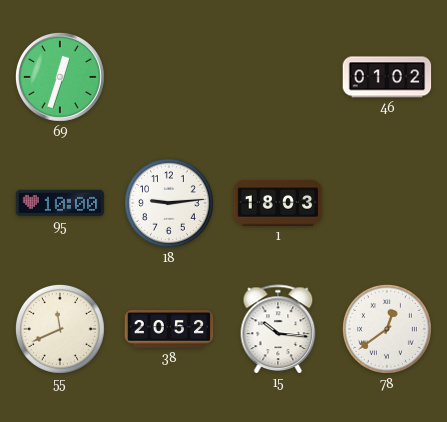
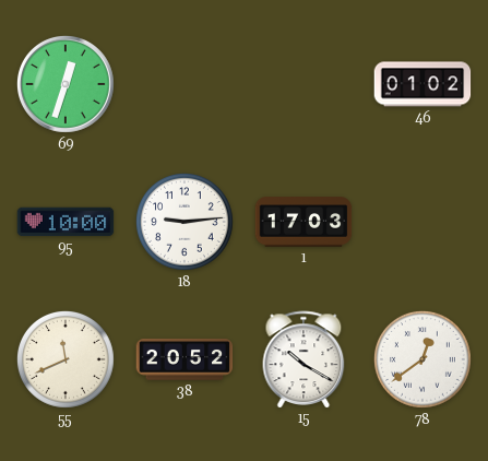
1: 18:03 -> 17:03 (303, 222)
15: 10:16 -> 10:20 (303, 359)
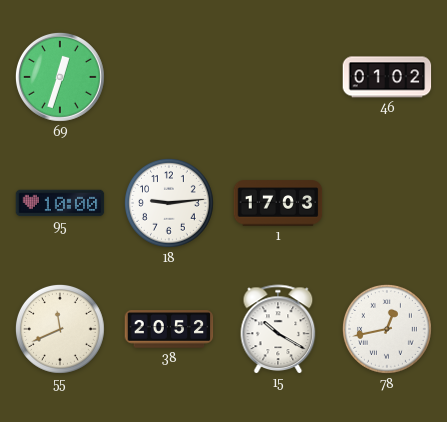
78: 12:39 -> 12:43 (387, 329)
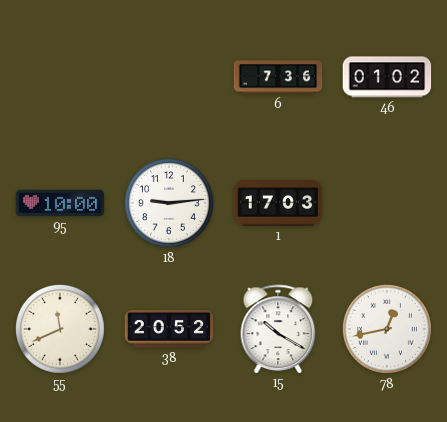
69: 12:33 -> none (61, 78)
6: none -> 7:36 (278, 77)
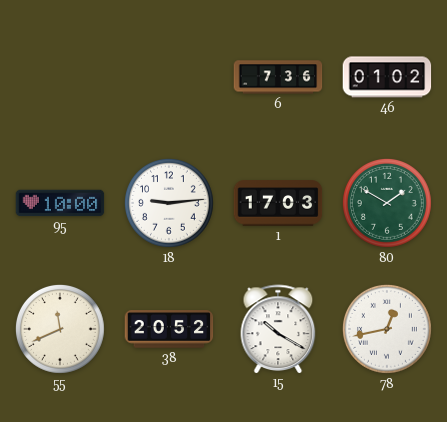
80: none -> 1:50 (387, 203)
